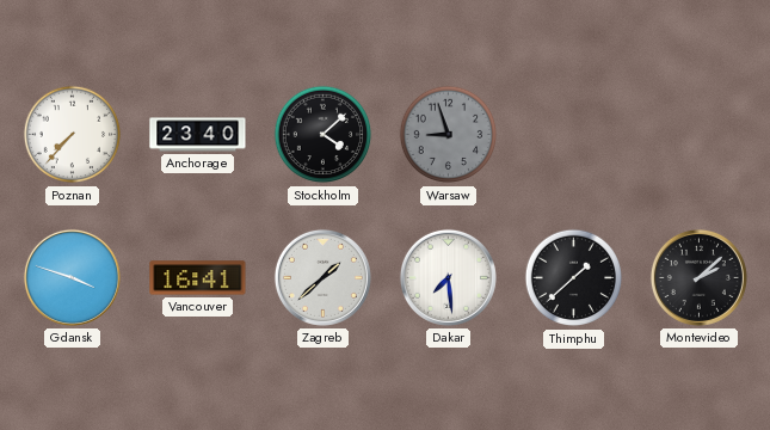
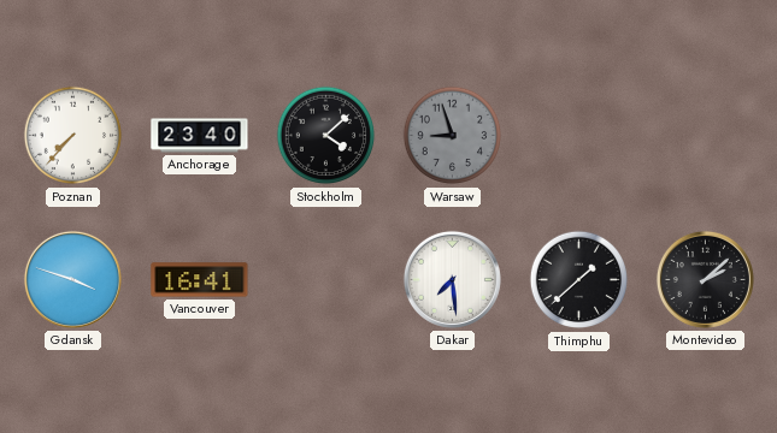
Zagreb: 1:38 -> none (322, 277)
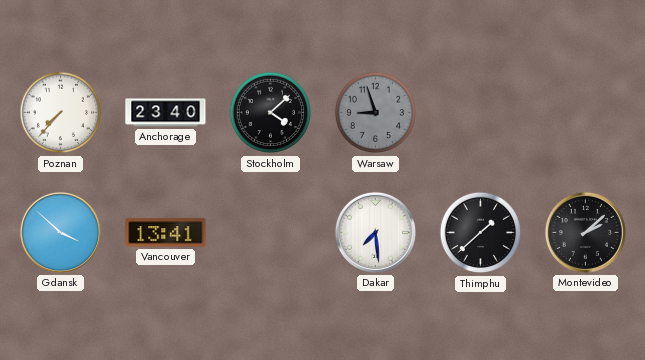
Gdansk: 3:48 -> 3:52 (60, 232)
Vancouver: 16:41 -> 13:41 (166, 233)
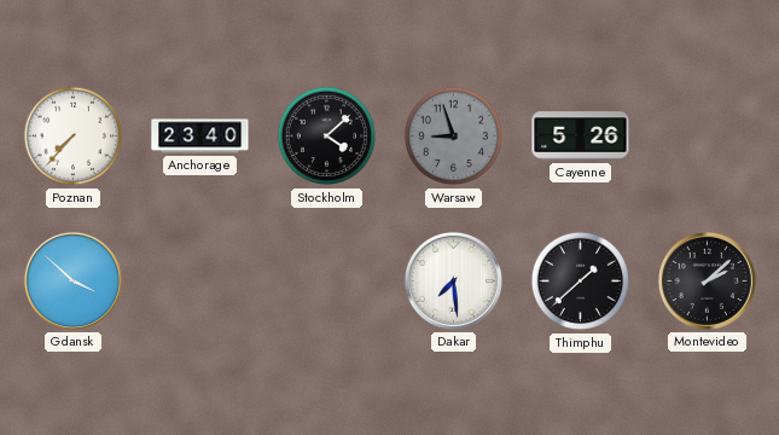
Cayenne: none -> 5:26 (581, 137)
Vancouver: 13:41 -> none (166, 233)
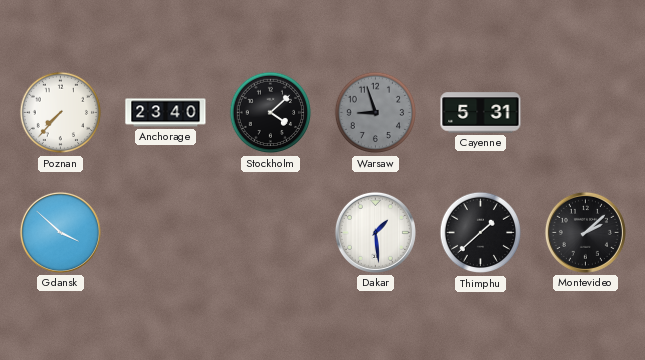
Cayenne: 5:26 -> 5:31 (481, 113)
Dakar: 7:29 -> 1:29 (375, 232)
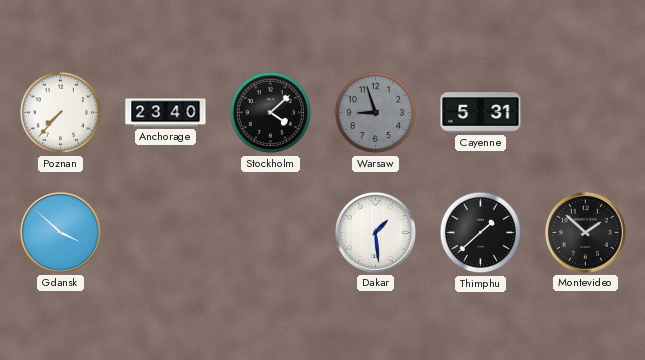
Montevideo: 2:08 -> 1:52 (585, 232)
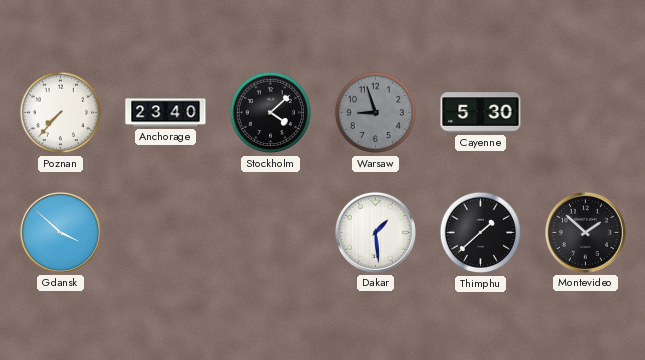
Cayenne: 5:31 -> 5:30 (481, 113)
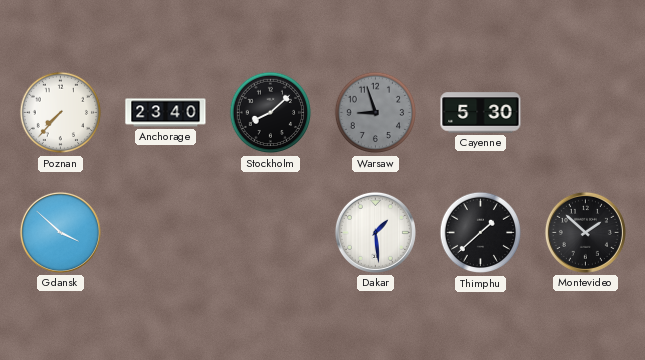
Stockholm: 4:08 -> 8:08 (271, 113)
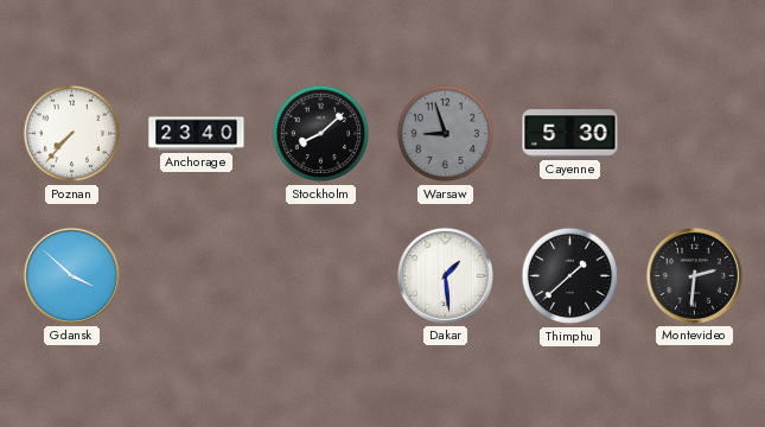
Montevideo: 1:52 -> 2:31 (694, 275)
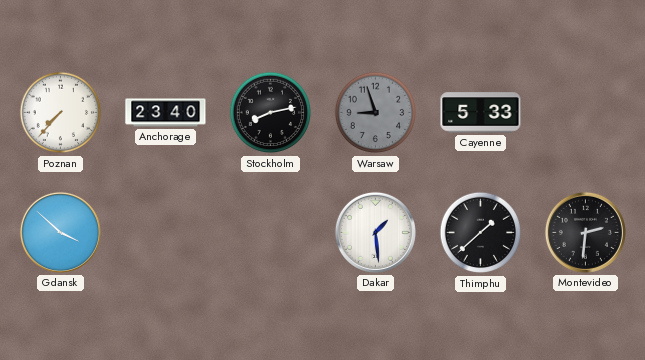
Stockholm: 8:08 -> 8:13 (271, 113)
Cayenne: 5:30 -> 5:33 (481, 113)
